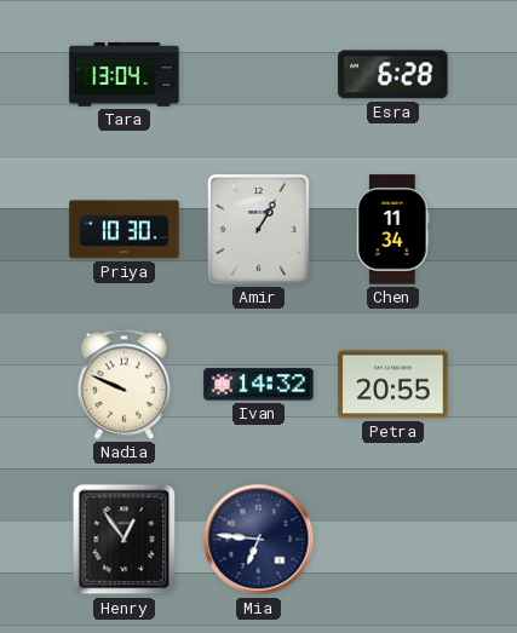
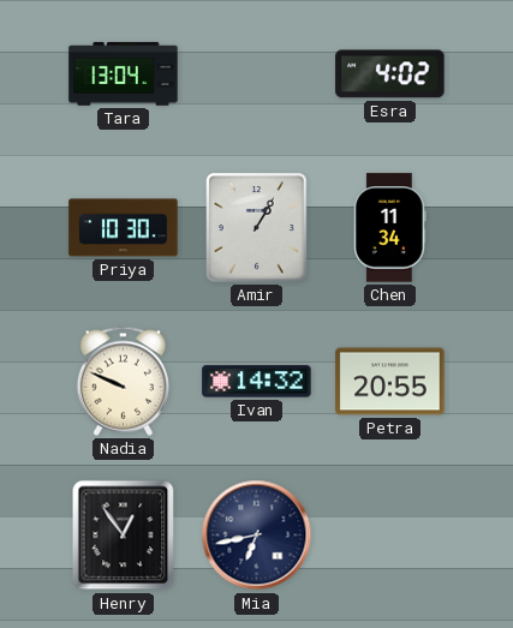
Esra: 6:28 -> 4:02 (390, 74)
Mia: 6:46 -> 6:43 (257, 536)
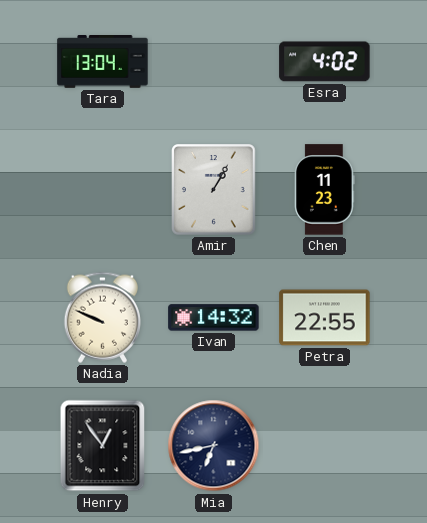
Priya: 10:30 -> none (124, 228)
Chen: 11:34 -> 11:23 (325, 190)
Petra: 20:55 -> 22:55 (325, 318)
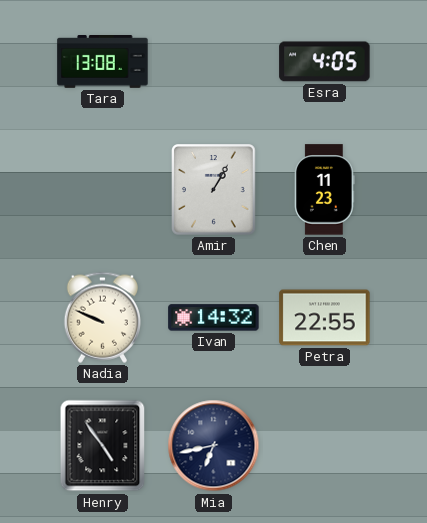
Tara: 13:04 -> 13:08 (103, 62)
Esra: 4:02 -> 4:05 (325, 62)
Henry: 12:54 -> 4:54 (103, 446)
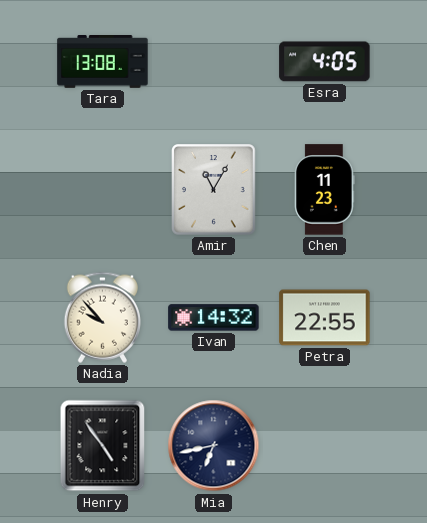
Amir: 1:05 -> 11:05 (214, 190)
Nadia: 9:49 -> 9:53 (102, 317)
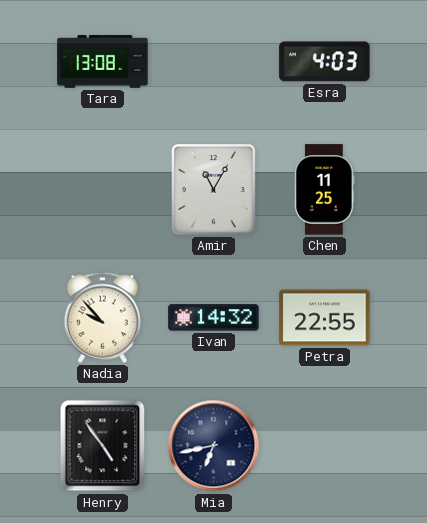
Esra: 4:05 -> 4:03 (325, 62)
Chen: 11:23 -> 11:25 (325, 190)
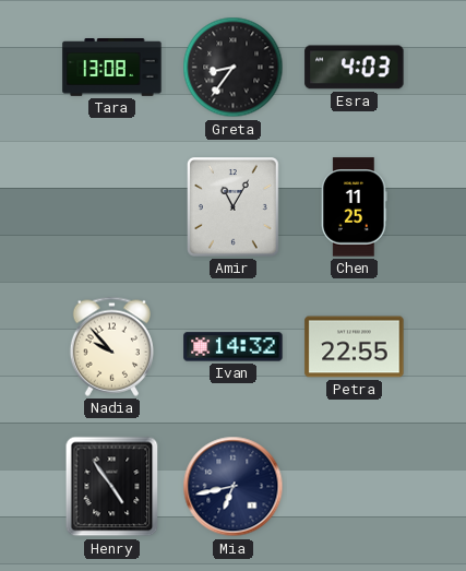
Greta: none -> 8:36 (234, 68)
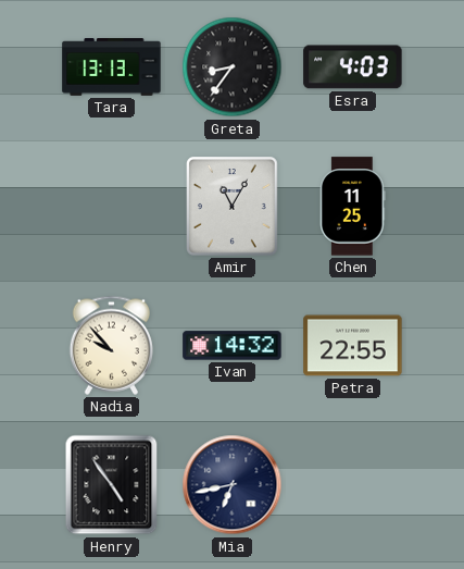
Tara: 13:08 -> 13:13 (112, 67)
